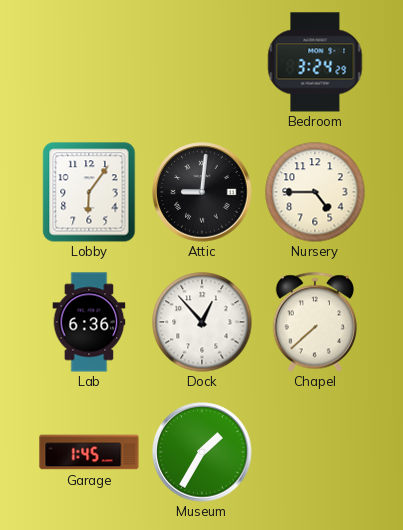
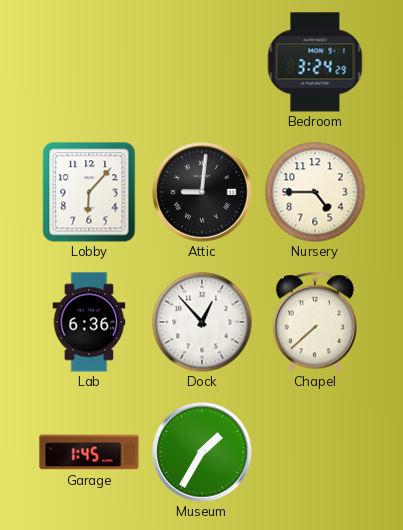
Lobby: 6:06 -> 6:07 (89, 192)
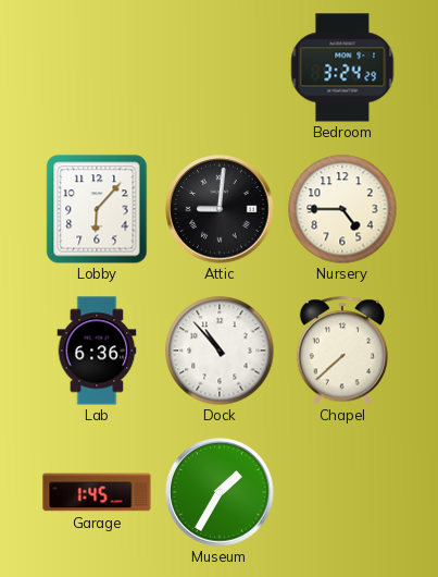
Dock: 12:53 -> 10:53 (220, 351)
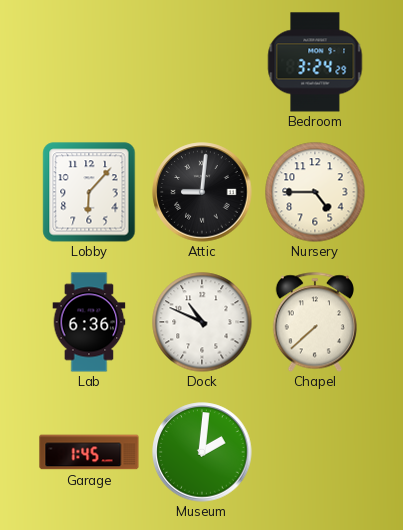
Dock: 10:53 -> 10:49 (202, 322)
Museum: 1:35 -> 2:01 (202, 452)
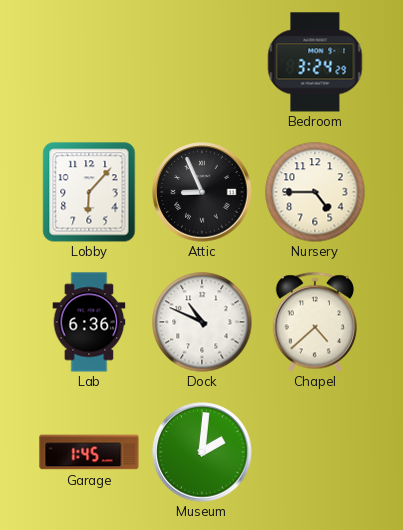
Attic: 9:01 -> 8:56 (202, 192)
Chapel: 7:38 -> 4:38 (315, 322)
